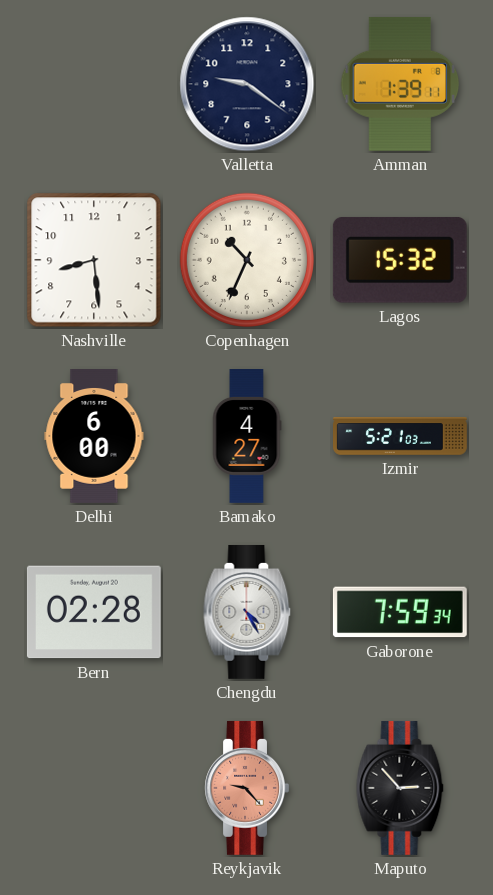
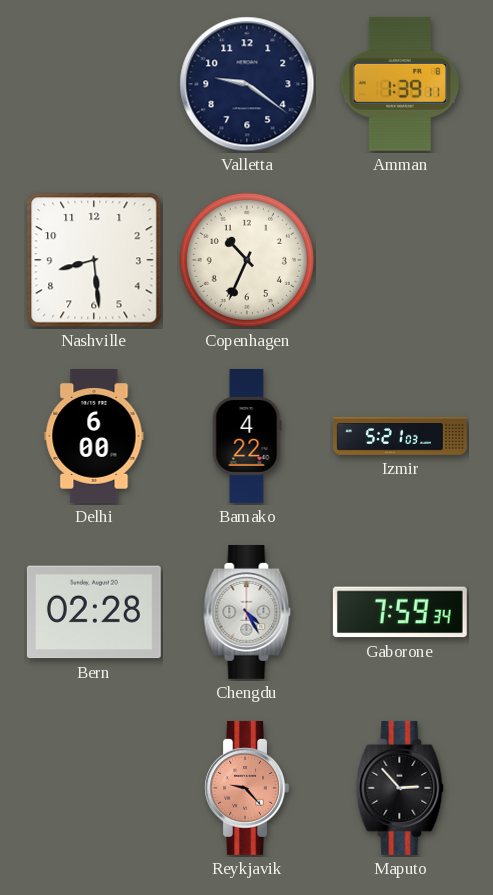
Lagos: 15:32 -> none (400, 260)
Bamako: 4:27 -> 4:22 (247, 437)
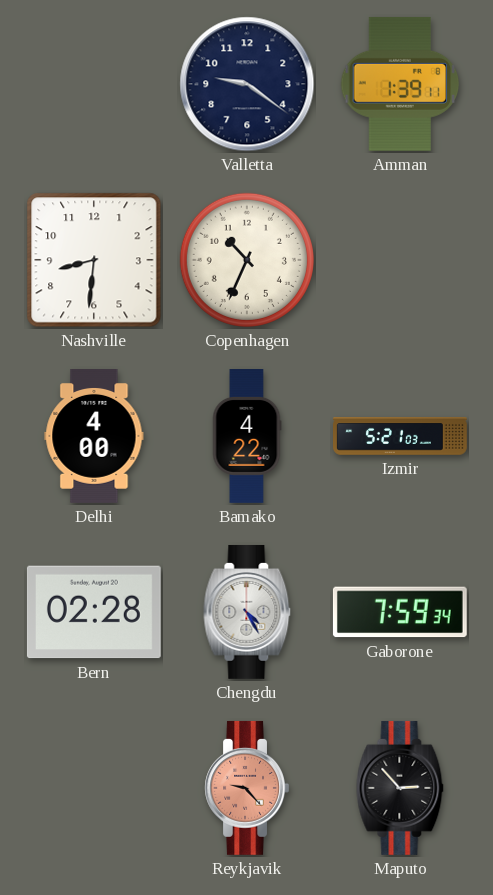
Nashville: 8:29 -> 8:31 (94, 260)
Delhi: 6:00 -> 4:00 (94, 437)
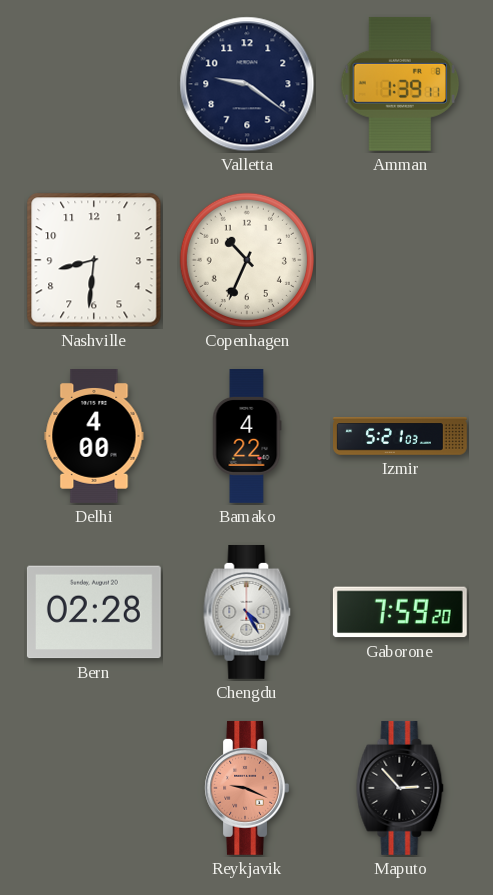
Gaborone: 7:59:34 -> 7:59:20 (400, 612)
Reykjavik: 9:23 -> 9:19 (247, 788)
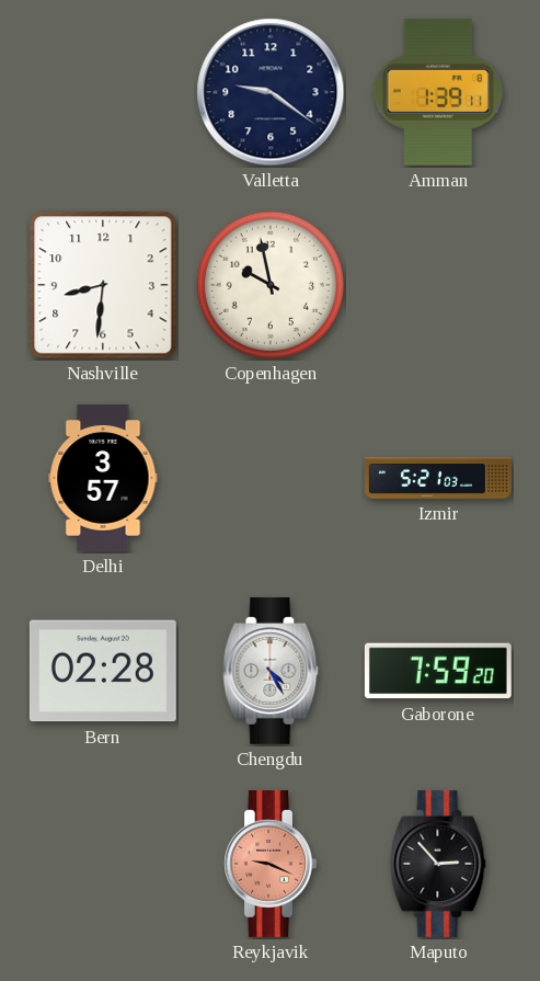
Copenhagen: 10:34 -> 9:58 (271, 285)
Delhi: 4:00 -> 3:57 (103, 479)
Bamako: 4:22 -> none (247, 437)
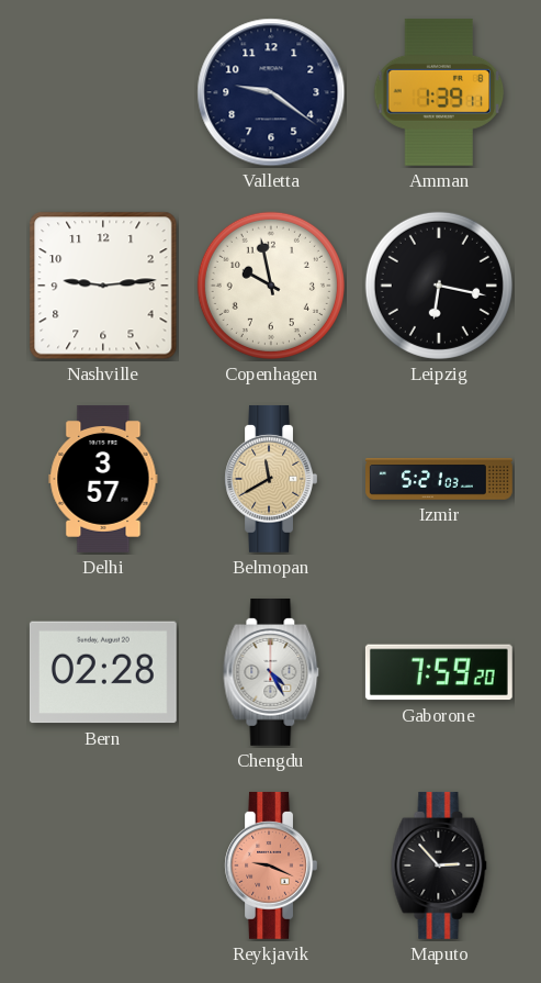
Nashville: 8:31 -> 9:14 (103, 286)
Leipzig: none -> 6:17 (439, 286)
Belmopan: none -> 11:40 (271, 479)
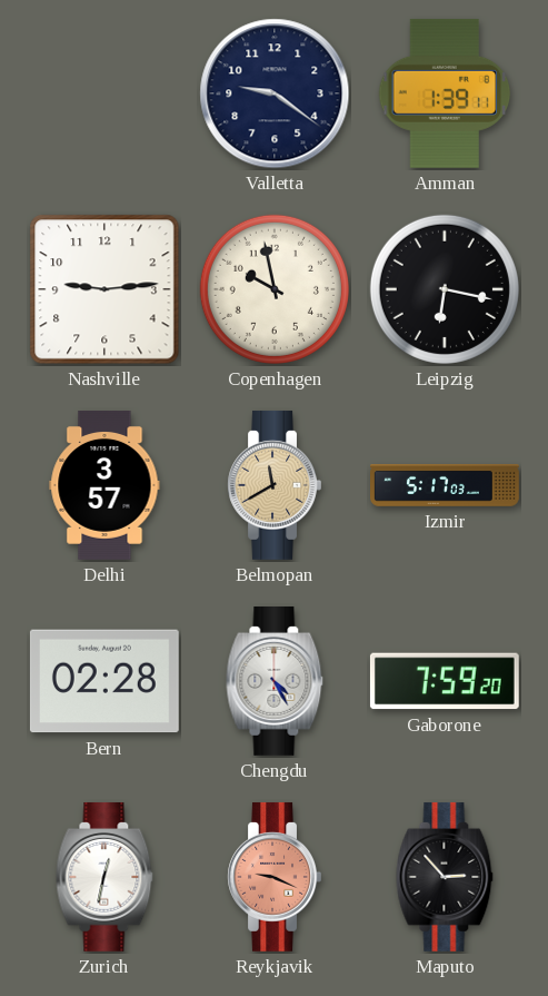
Izmir: 5:21 -> 5:17 (446, 485)
Zurich: none -> 12:32 (104, 877)
